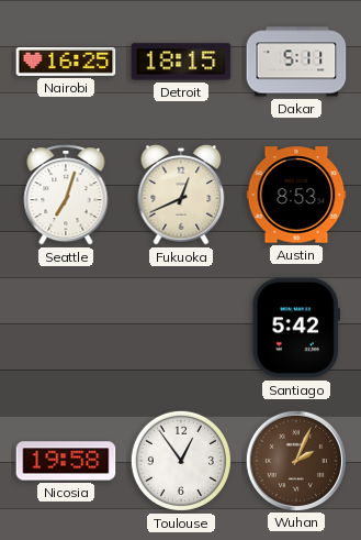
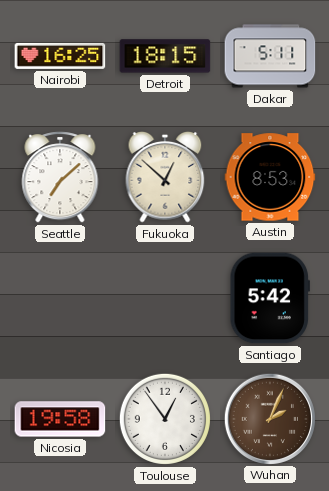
Seattle: 7:03 -> 7:08 (60, 177)
Fukuoka: 12:41 -> 12:52 (165, 177)
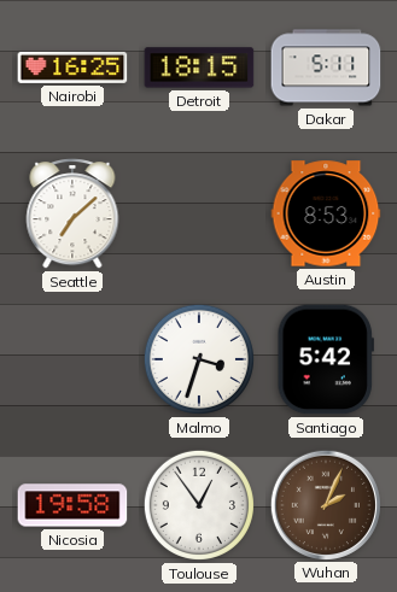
Fukuoka: 12:52 -> none (165, 177)
Malmo: none -> 3:33 (199, 359)
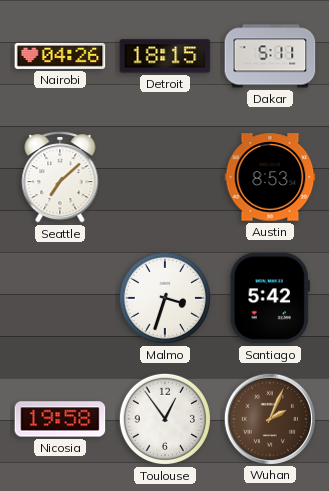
Nairobi: 16:25 -> 04:26 (60, 56)
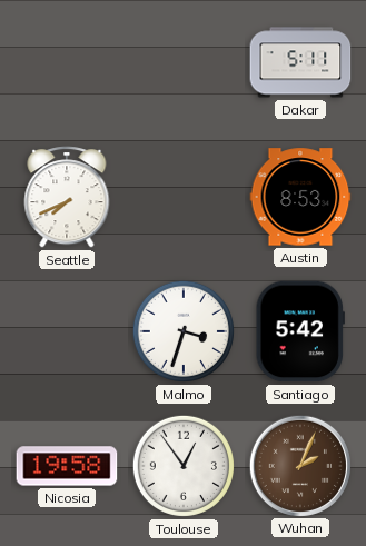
Nairobi: 04:26 -> none (60, 56)
Detroit: 18:15 -> none (165, 56)
Seattle: 7:08 -> 7:41 (67, 197)
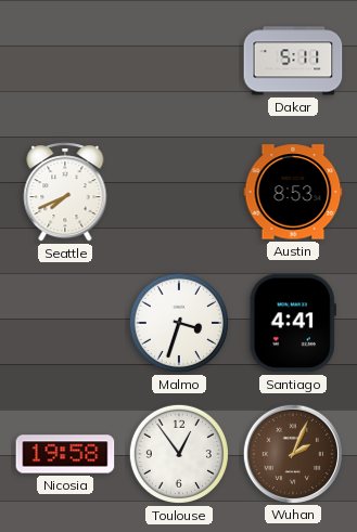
Santiago: 5:42 -> 4:41 (292, 323)
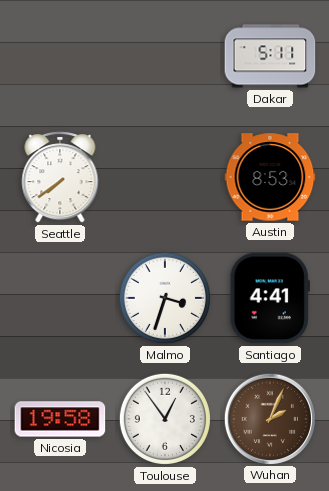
Seattle: 7:41 -> 7:39 (60, 177)
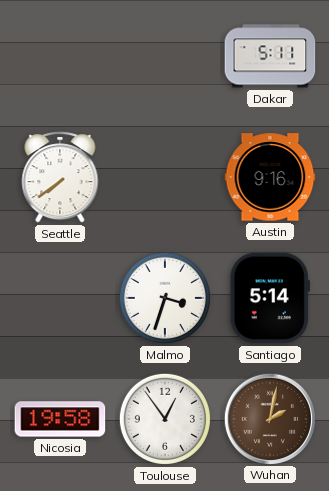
Austin: 8:53 -> 9:16 (270, 177)
Santiago: 4:41 -> 5:14 (269, 298)
Wuhan: 2:04 -> 2:02 (269, 418)
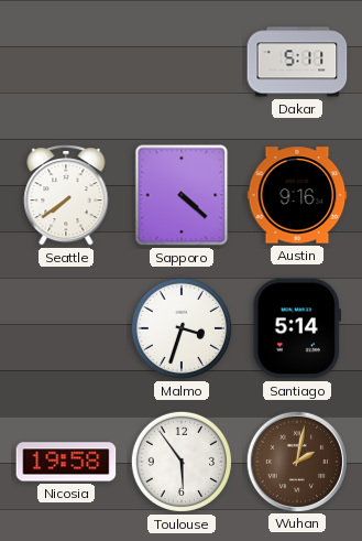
Sapporo: none -> 4:22 (182, 195)
Toulouse: 12:54 -> 5:54 (182, 462)
